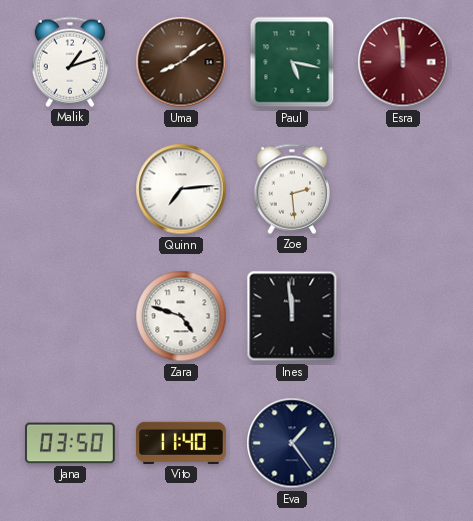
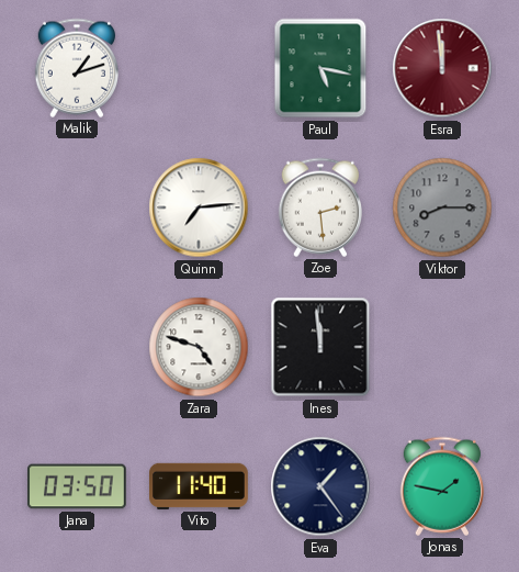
Uma: 8:09 -> none (181, 62)
Viktor: none -> 8:15 (442, 208)
Jonas: none -> 1:47 (441, 486)
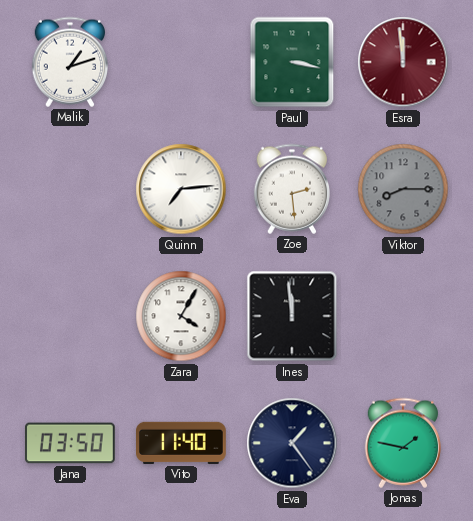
Paul: 5:17 -> 3:17 (292, 62)
Zara: 4:48 -> 4:05 (181, 316)
